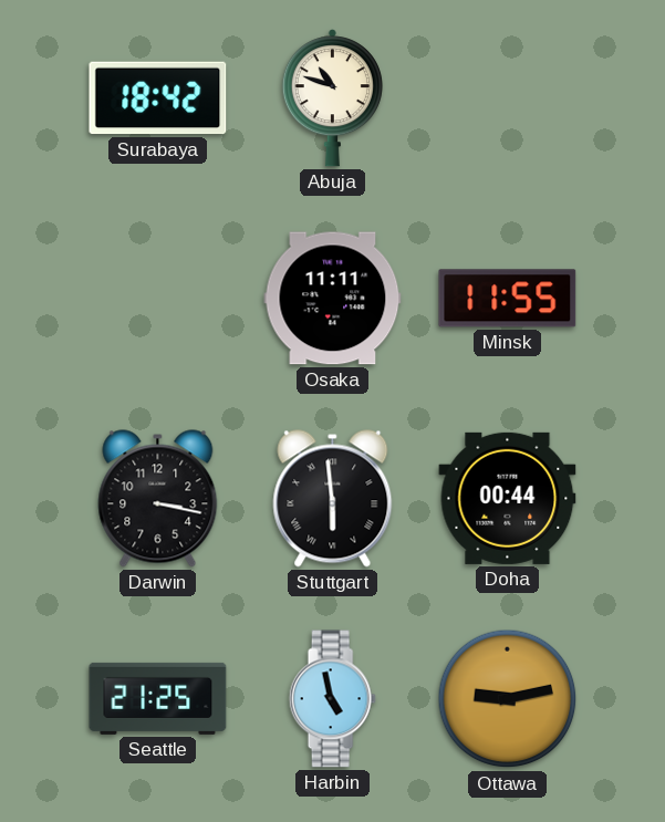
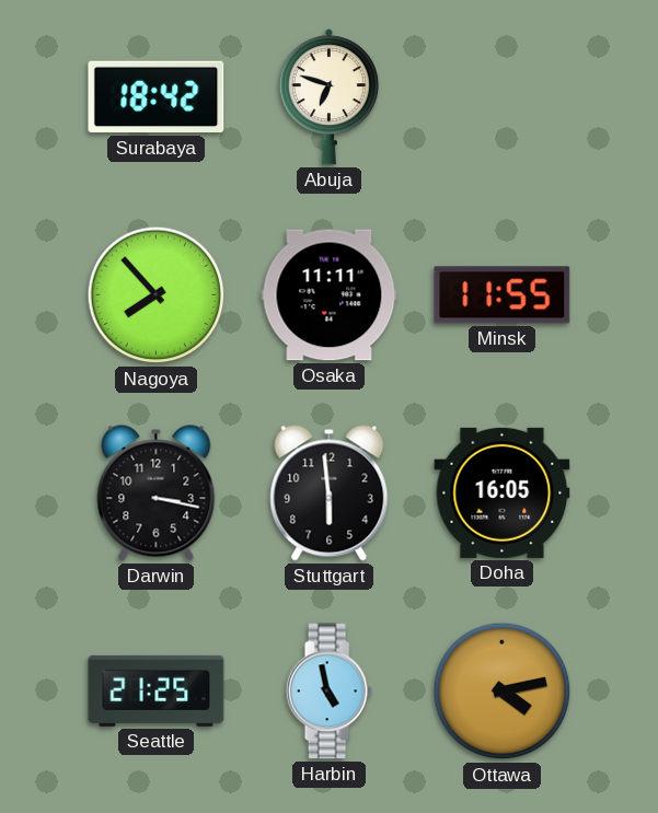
Abuja: 10:48 -> 6:48 (328, 97)
Nagoya: none -> 7:53 (157, 295)
Stuttgart numerals: Roman -> Arabic (330, 493)
Doha: 00:44 -> 16:05 (503, 492)
Ottawa: 9:13 -> 4:13 (503, 692)
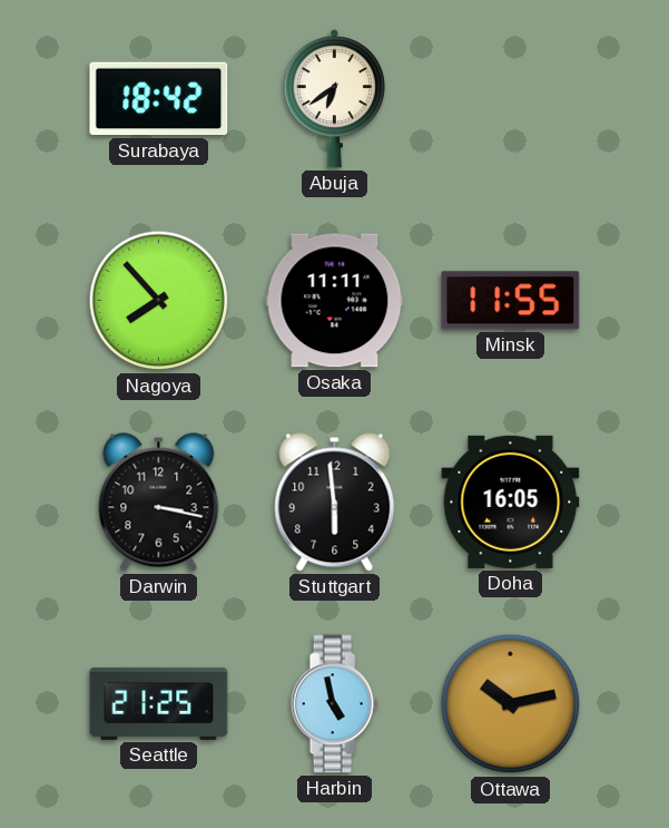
Abuja: 6:48 -> 6:39 (334, 99)
Ottawa: 4:13 -> 10:13 (511, 704)
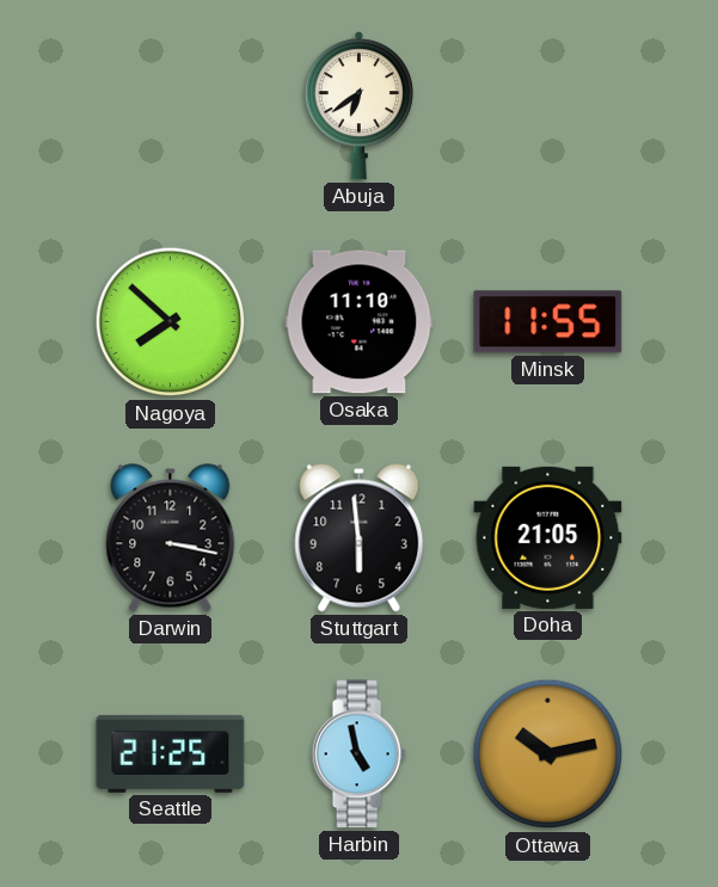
Surabaya: 18:42 -> none (159, 99)
Nagoya: 7:53 -> 7:52 (171, 322)
Osaka: 11:11 -> 11:10 (360, 322)
Doha: 16:05 -> 21:05 (548, 537)
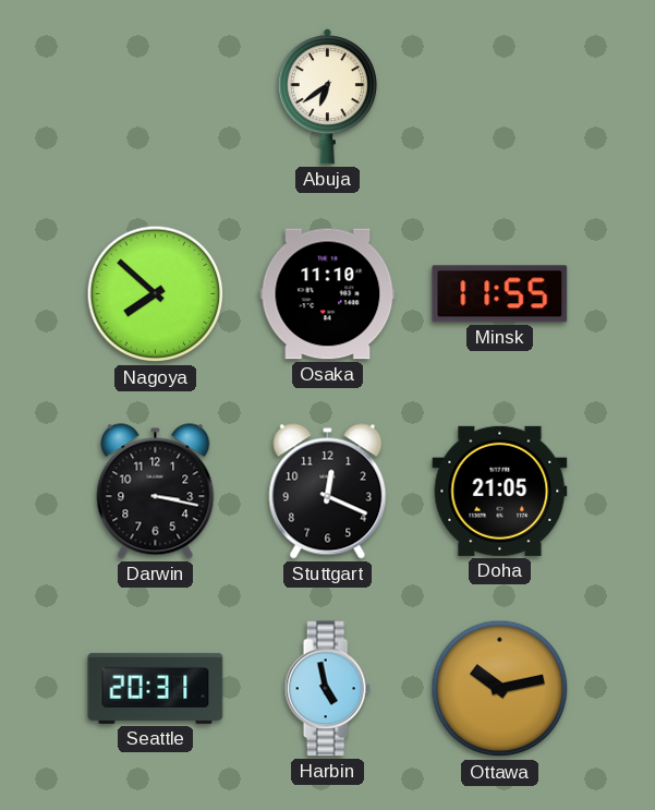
Stuttgart: 5:59 -> 12:19 (328, 492)
Seattle: 21:25 -> 20:31 (156, 688)
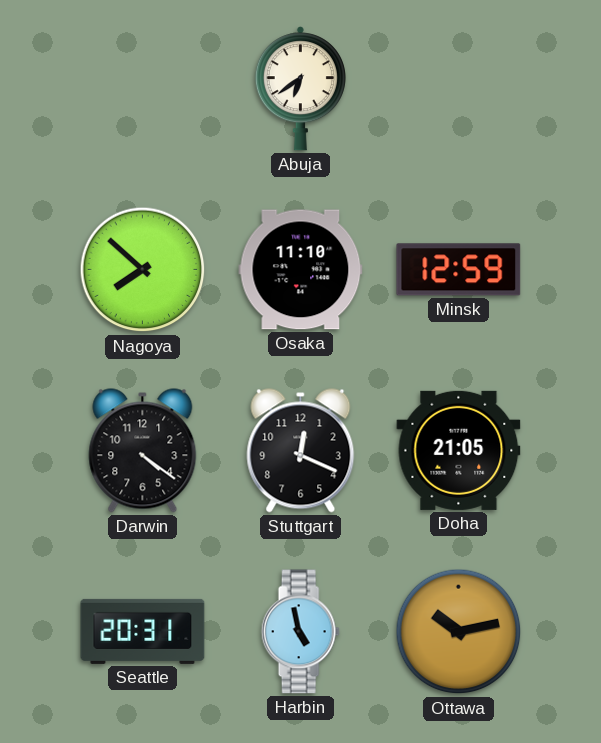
Minsk: 11:55 -> 12:59 (459, 270)
Darwin: 3:17 -> 4:21 (143, 451)
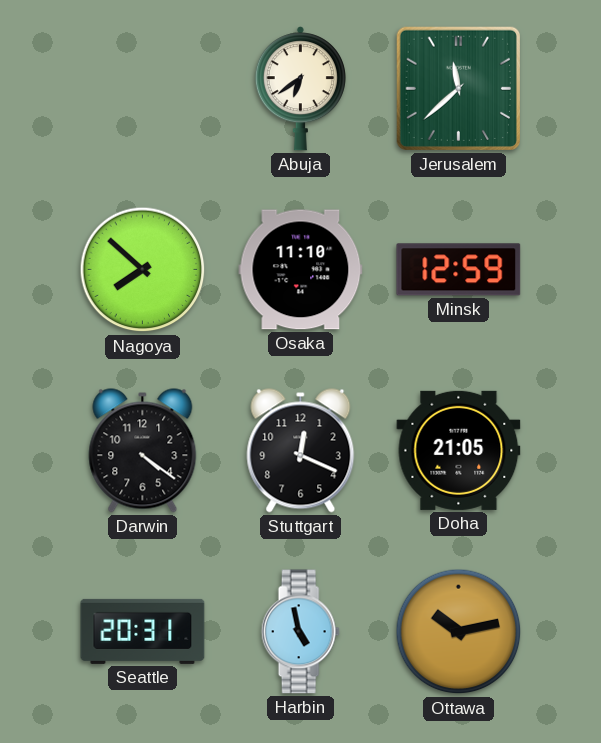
Jerusalem: none -> 11:38 (458, 88)
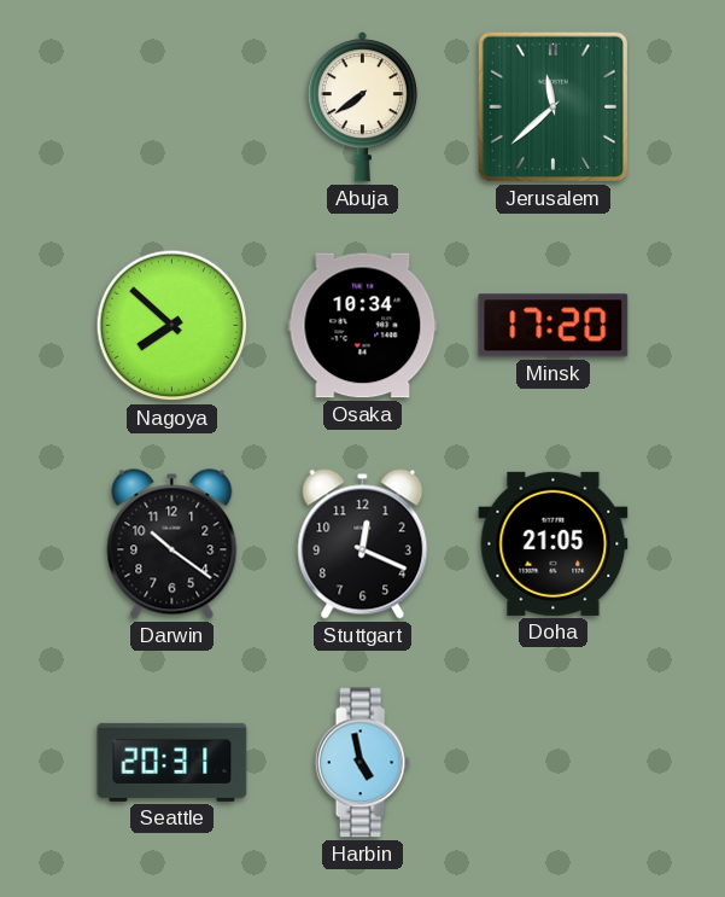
Abuja: 6:39 -> 7:39 (362, 107)
Osaka: 11:10 -> 10:34 (363, 326)
Minsk: 12:59 -> 17:20 (554, 326)
Darwin: 4:21 -> 10:21 (173, 544)
Ottawa: 10:13 -> none (459, 632)
